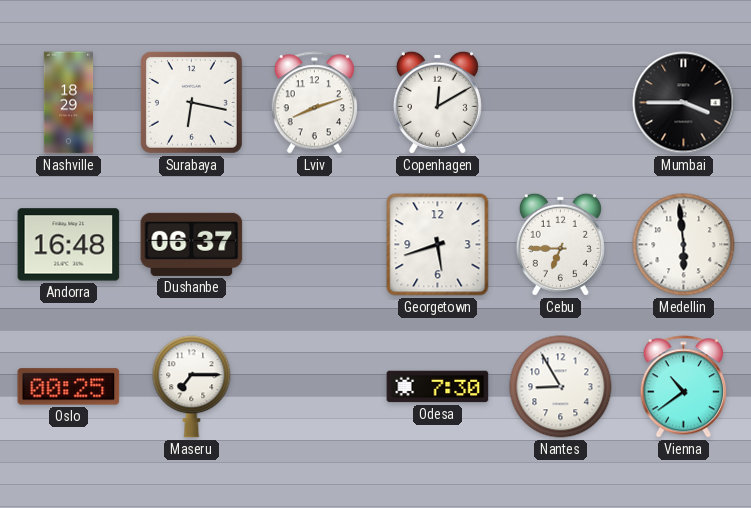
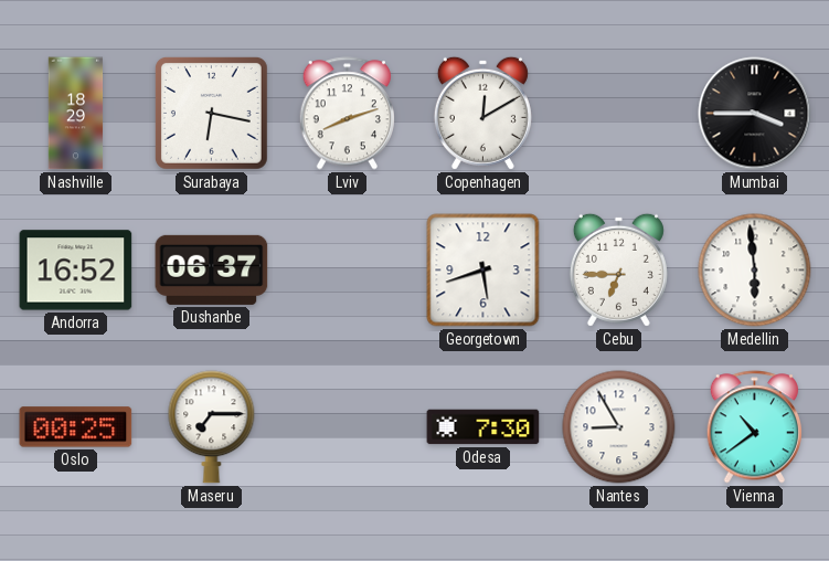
Andorra: 16:48 -> 16:52 (76, 271)
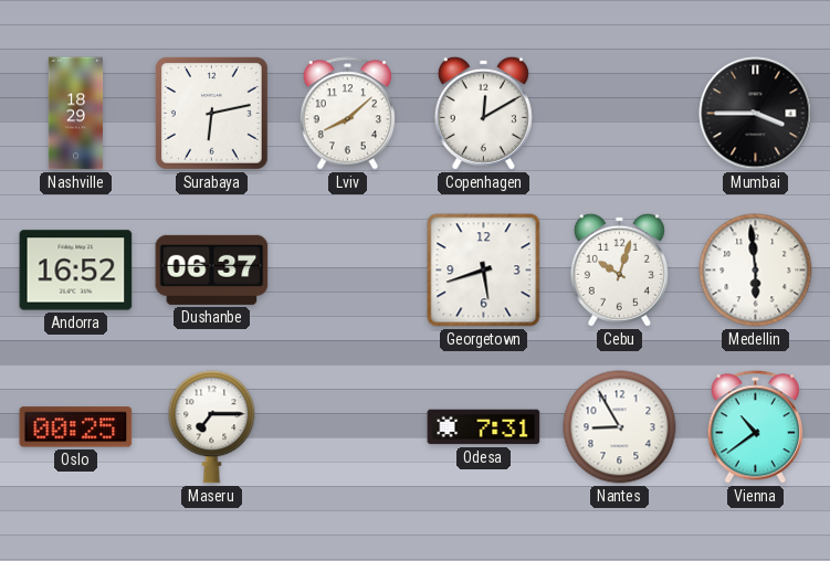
Surabaya: 6:17 -> 6:13 (211, 113)
Lviv: 8:12 -> 8:08 (347, 114)
Cebu: 6:45 -> 10:03 (619, 269)
Odesa: 7:30 -> 7:31 (484, 427)
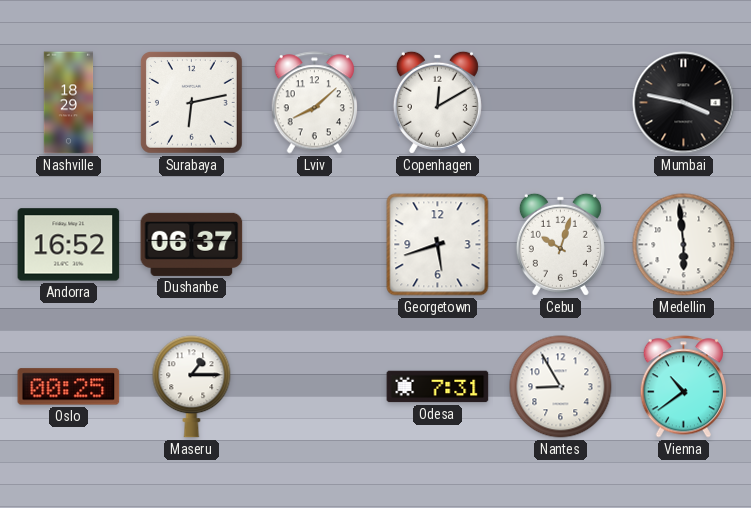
Mumbai: 3:45 -> 3:47 (684, 103)
Maseru: 7:15 -> 1:15 (192, 387)
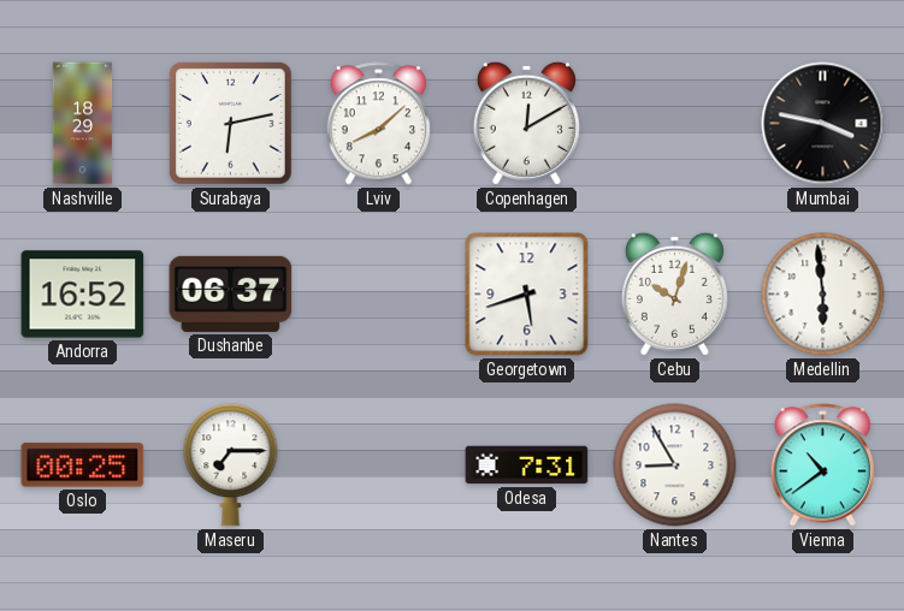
Maseru: 1:15 -> 7:15 (231, 465)
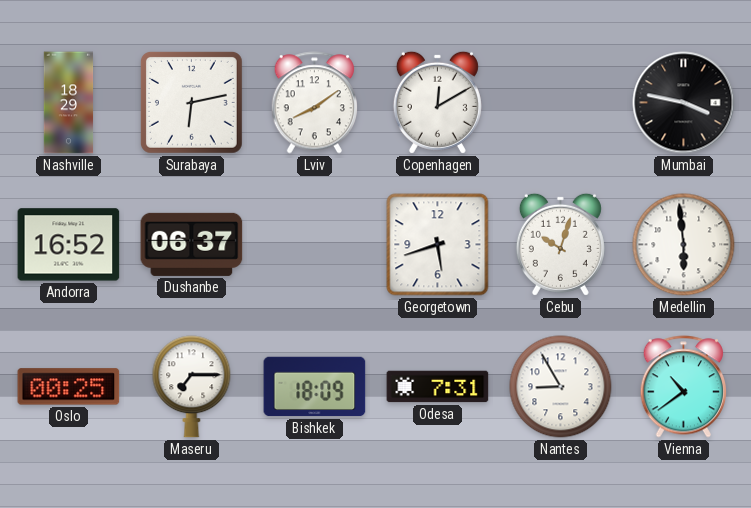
Lviv: 8:08 -> 8:09 (314, 103)
Bishkek: none -> 18:09 (315, 387)
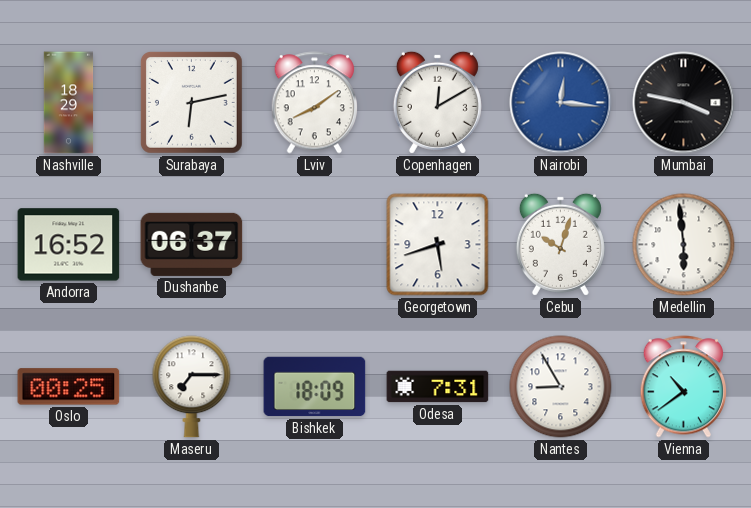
Nairobi: none -> 12:16 (561, 103)
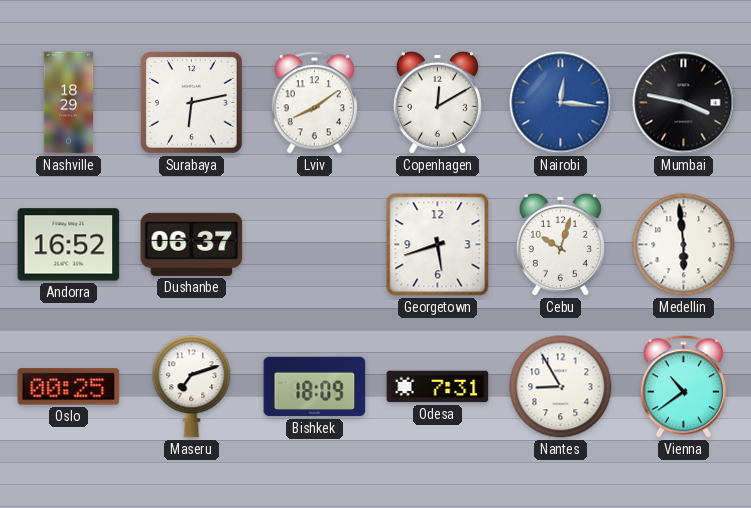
Maseru: 7:15 -> 7:12 (192, 387)
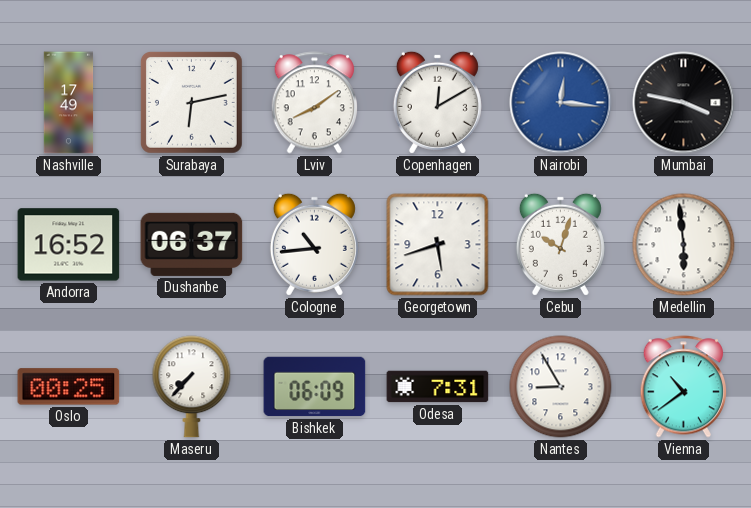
Nashville: 18:29 -> 17:49 (69, 103)
Cologne: none -> 10:44 (314, 244)
Maseru: 7:12 -> 7:37 (192, 387)
Bishkek: 18:09 -> 06:09 (315, 387)
